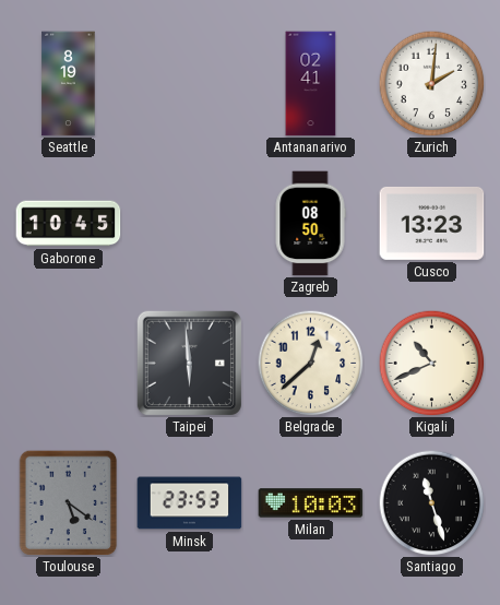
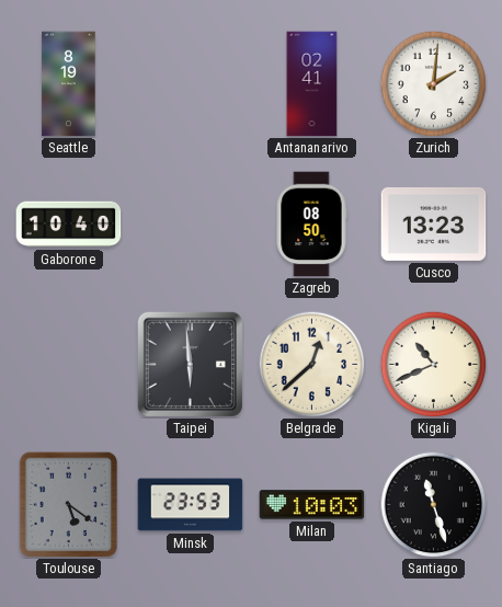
Gaborone: 10:45 -> 10:40 (69, 225)
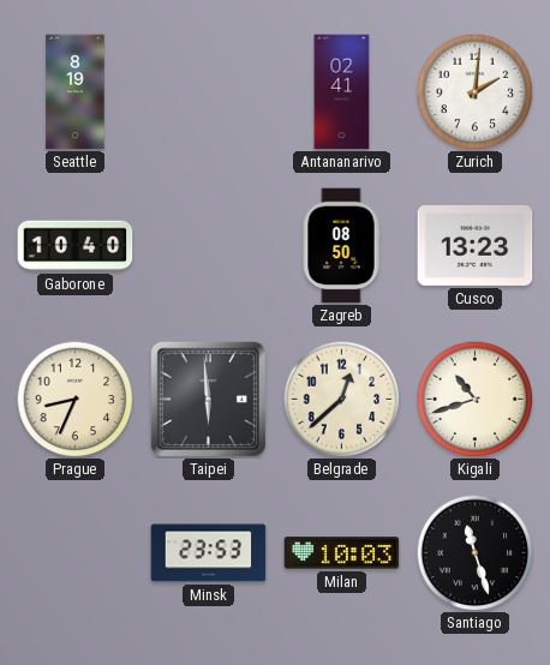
Prague: none -> 8:34 (74, 399)
Kigali: 10:41 -> 10:42 (474, 399)
Toulouse: 5:21 -> none (69, 504)
